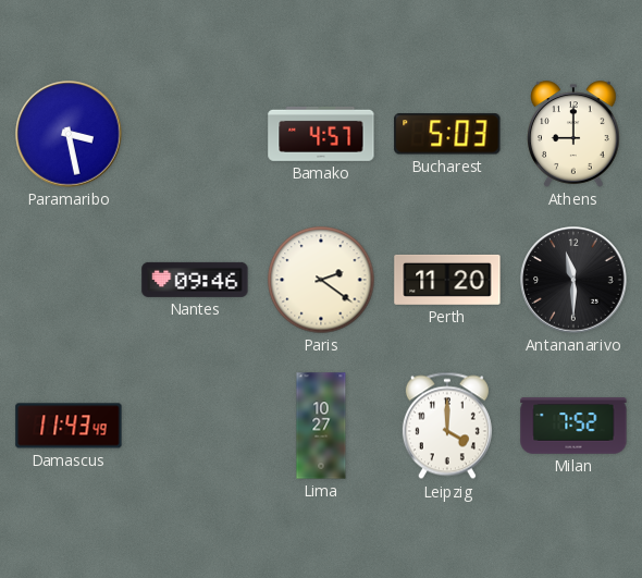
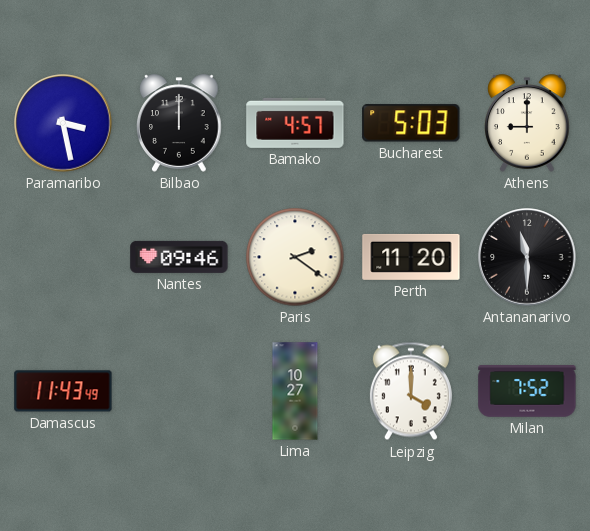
Bilbao: none -> 12:00 (179, 123)
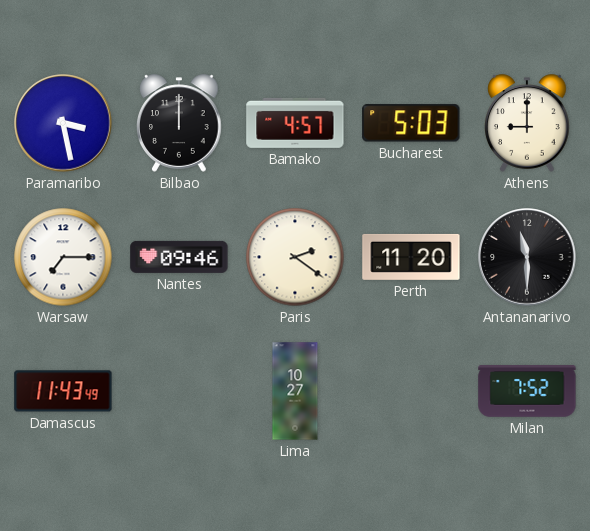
Warsaw: none -> 7:15 (63, 257)
Leipzig: 4:00 -> none (411, 391)
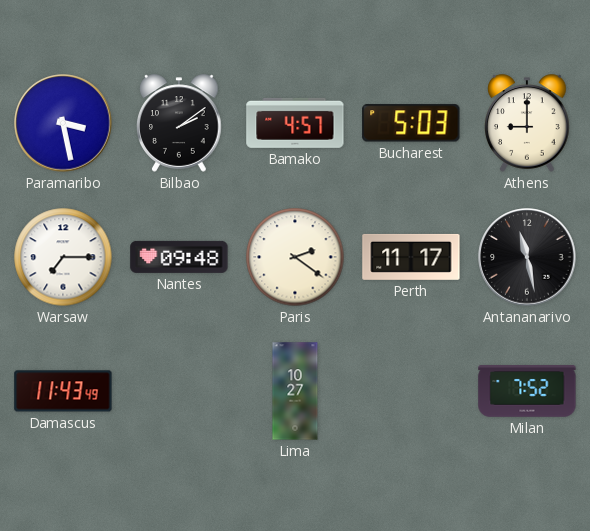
Bilbao: 12:00 -> 2:09 (179, 123)
Nantes: 09:46 -> 09:48 (179, 257)
Perth: 11:20 -> 11:17 (411, 257)
Antananarivo: 11:30 -> 11:28 (527, 257)
